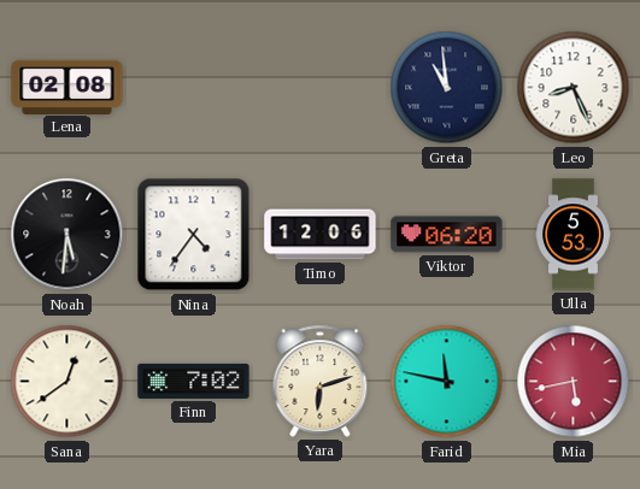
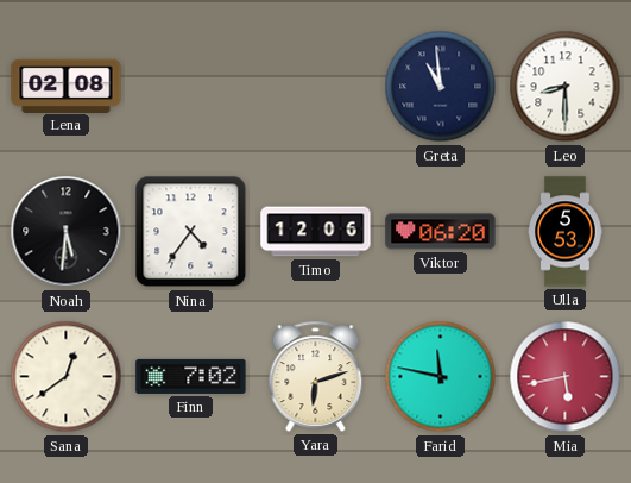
Leo: 8:26 -> 8:30 (566, 87)
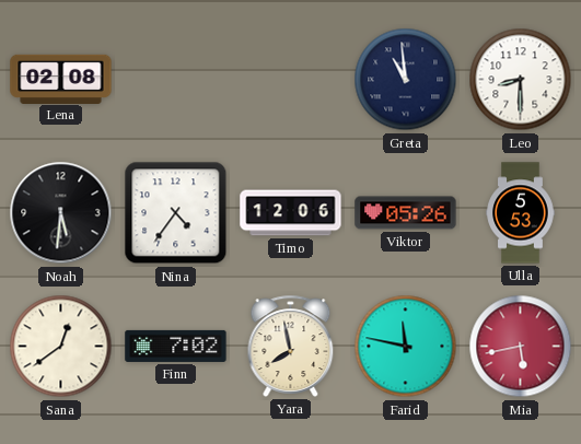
Viktor: 06:20 -> 05:26 (406, 213)
Yara: 6:12 -> 7:58 (291, 346)
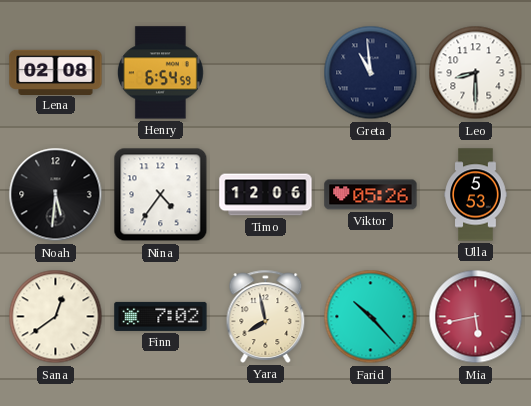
Henry: none -> 6:54 (160, 73)
Farid: 11:47 -> 10:23 (371, 317)
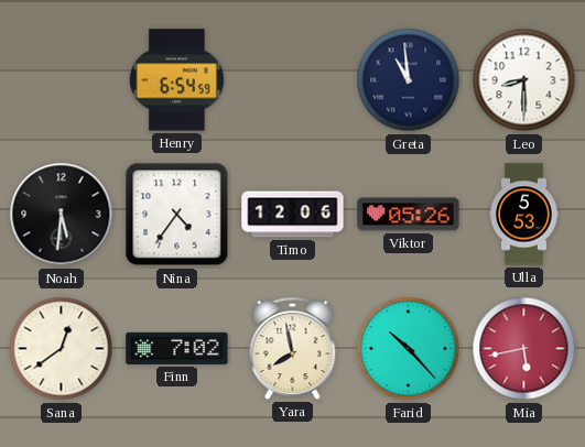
Lena: 02:08 -> none (56, 72)
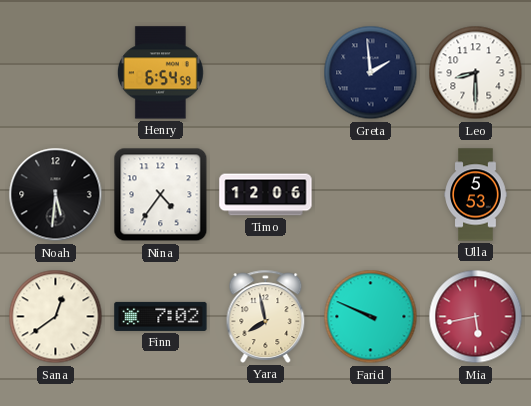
Greta: 10:59 -> 1:59 (371, 73)
Viktor: 05:26 -> none (409, 215)
Farid: 10:23 -> 9:49 (371, 317)
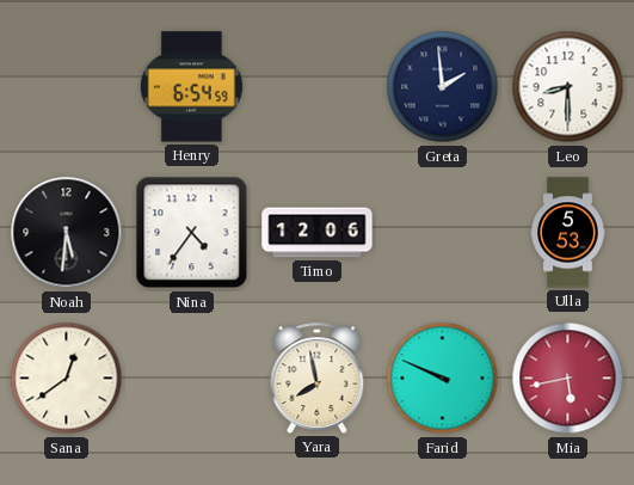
Finn: 7:02 -> none (161, 316)
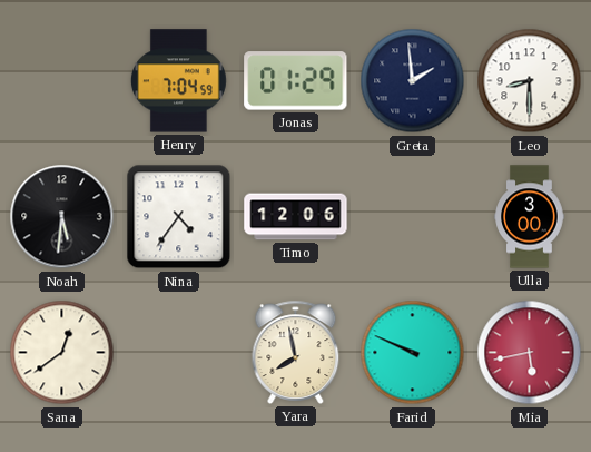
Henry: 6:54 -> 7:04 (178, 81)
Jonas: none -> 01:29 (296, 81)
Ulla: 5:53 -> 3:00 (530, 217)
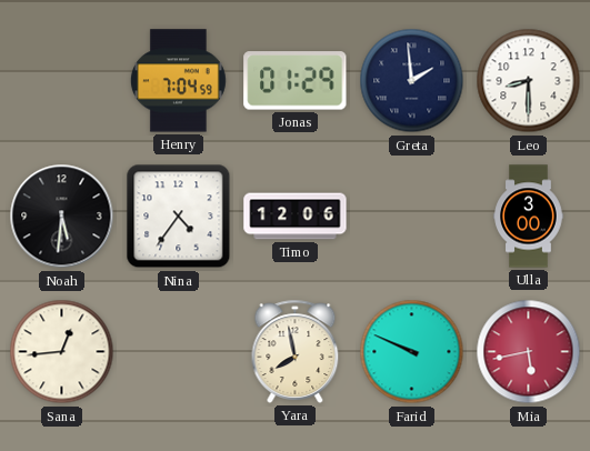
Sana: 12:39 -> 12:44 (62, 352)
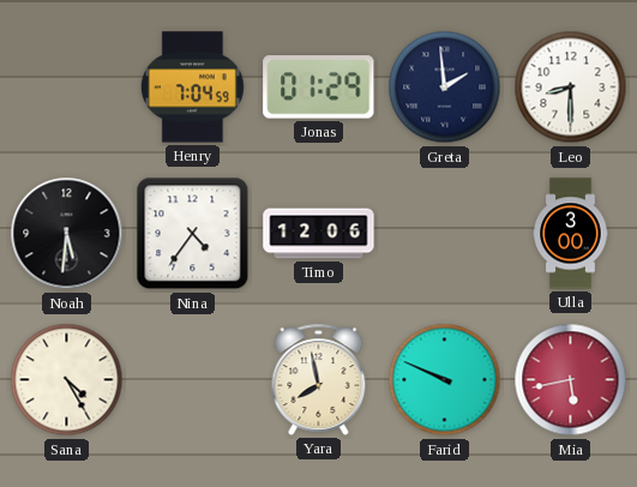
Sana: 12:44 -> 4:25 (67, 380)
